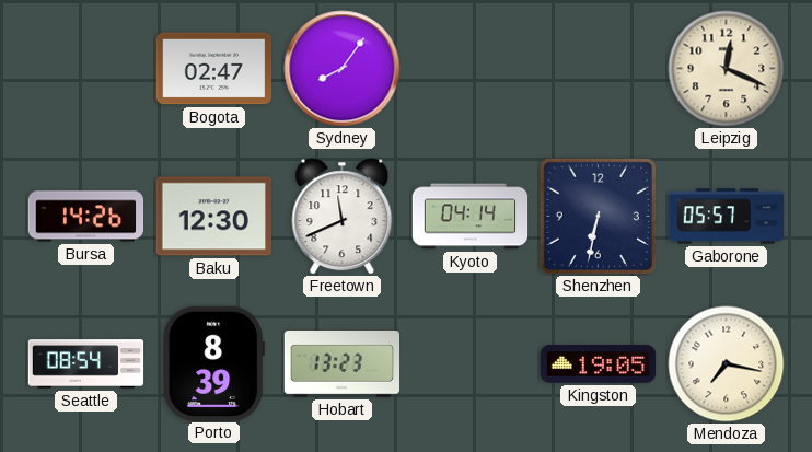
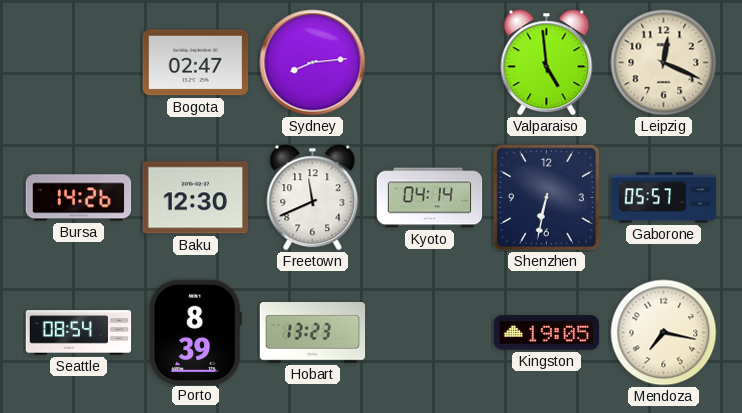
Sydney: 8:06 -> 8:14 (313, 63)
Valparaiso: none -> 4:59 (547, 63)
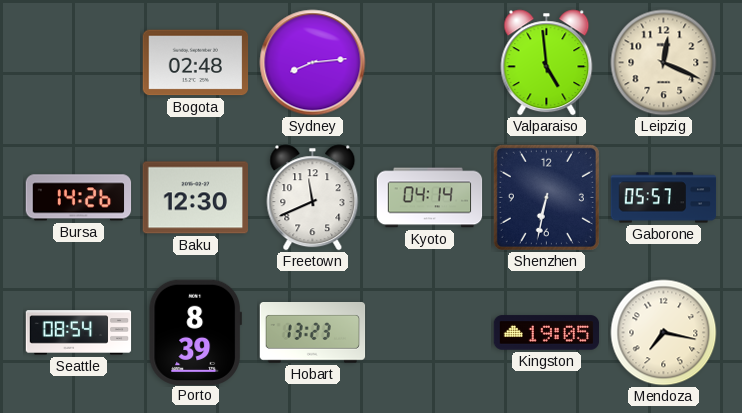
Bogota: 02:47 -> 02:48 (196, 63)
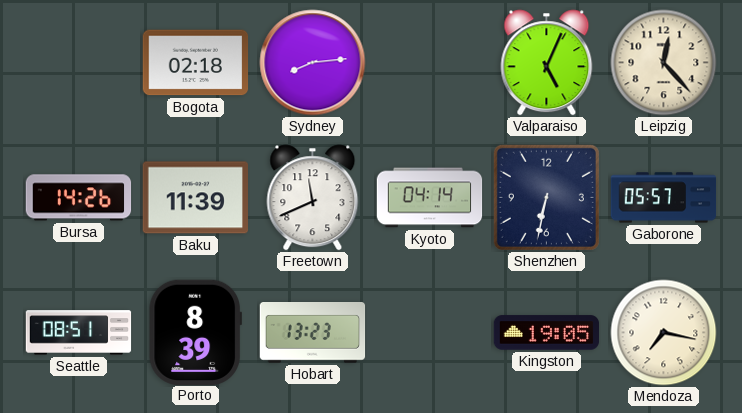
Bogota: 02:48 -> 02:18 (196, 63)
Valparaiso: 4:59 -> 5:04 (547, 63)
Leipzig: 12:19 -> 12:23 (664, 63)
Baku: 12:30 -> 11:39 (195, 198)
Seattle: 08:54 -> 08:51 (79, 333)
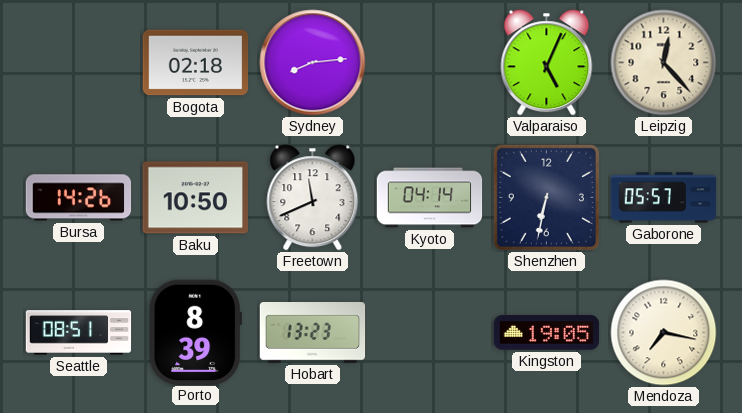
Baku: 11:39 -> 10:50 (195, 198)
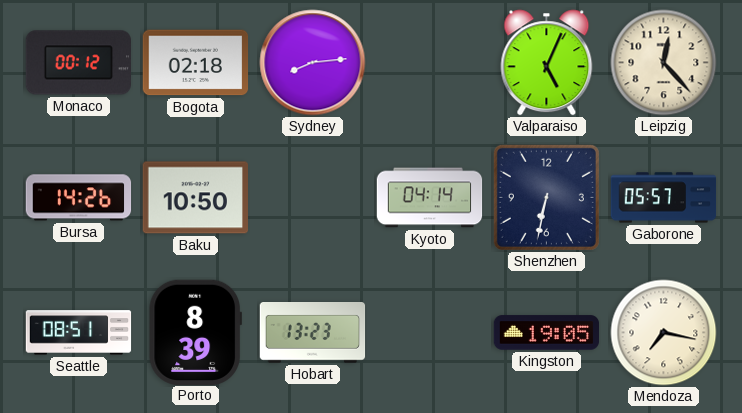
Monaco: none -> 00:12 (78, 63)
Freetown: 11:41 -> none (313, 198)
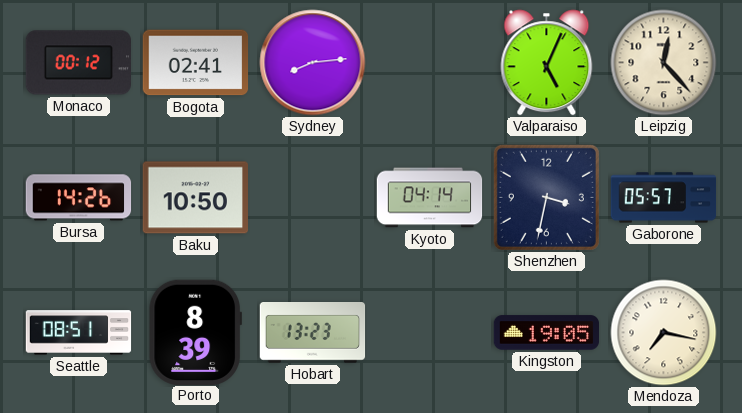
Bogota: 02:18 -> 02:41 (196, 63)
Shenzhen: 6:32 -> 3:32 (546, 197)
